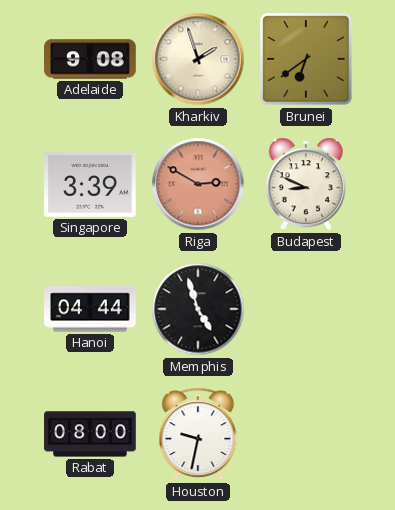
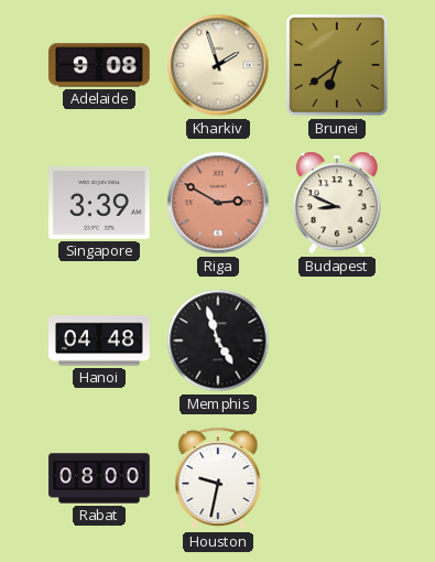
Hanoi: 04:44 -> 04:48 (99, 341)
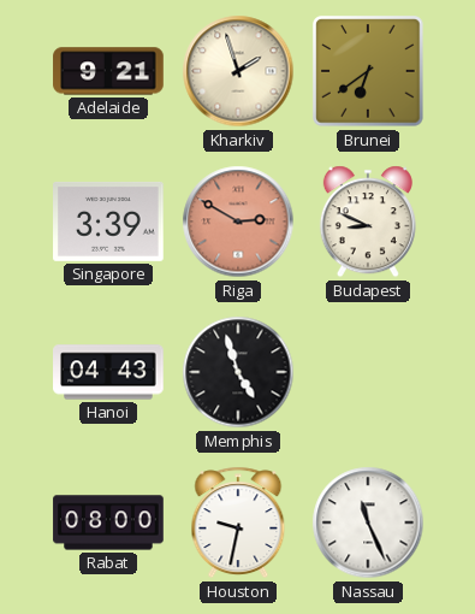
Adelaide: 9:08 -> 9:21 (108, 71)
Hanoi: 04:48 -> 04:43 (108, 372)
Nassau: none -> 11:26 (368, 523)
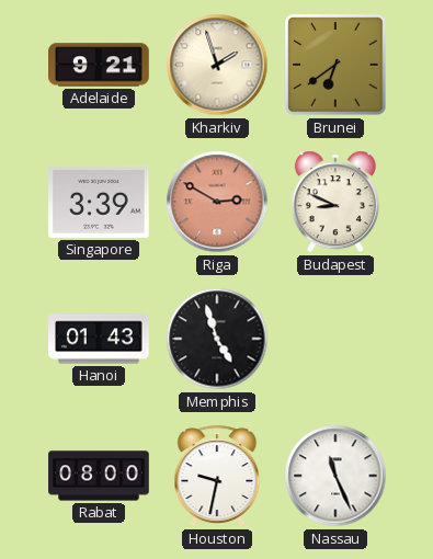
Hanoi: 04:43 -> 01:43 (99, 339)
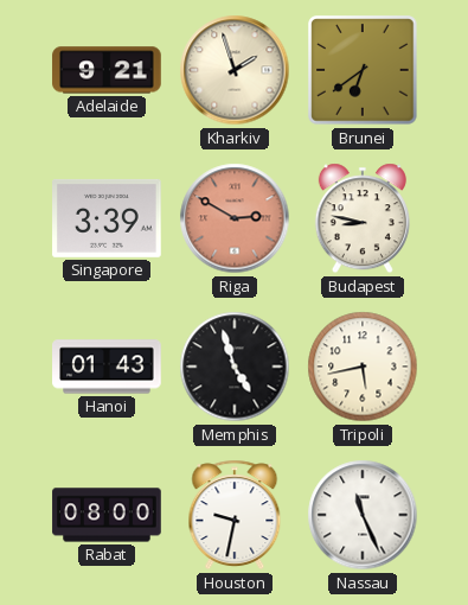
Budapest: 8:49 -> 8:47 (363, 218)
Tripoli: none -> 5:43 (363, 367)
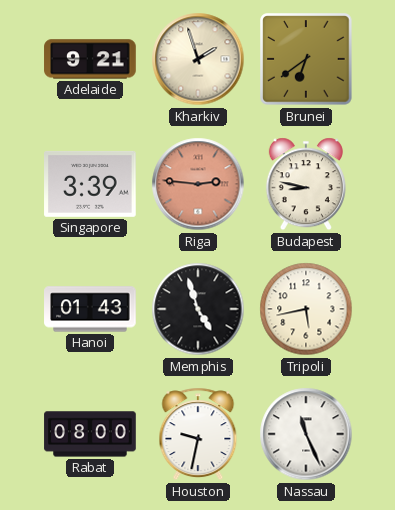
Riga: 2:50 -> 2:46 (198, 184)
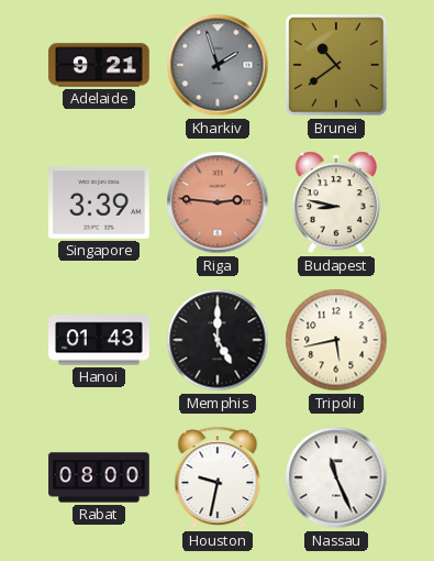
Kharkiv dial: cream -> grey (218, 65)
Brunei: 6:39 -> 10:39 (336, 65)
Memphis: 4:57 -> 5:00 (218, 340)
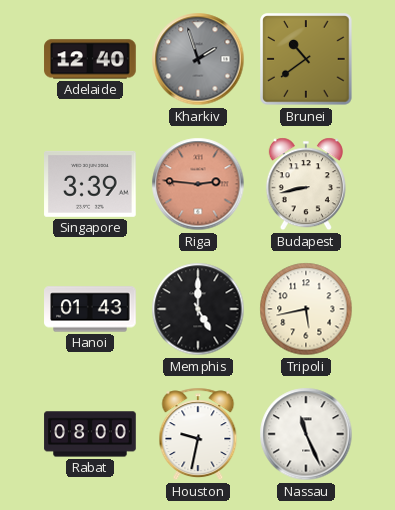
Adelaide: 9:21 -> 12:40 (90, 59)
Budapest: 8:47 -> 8:43 (306, 184)
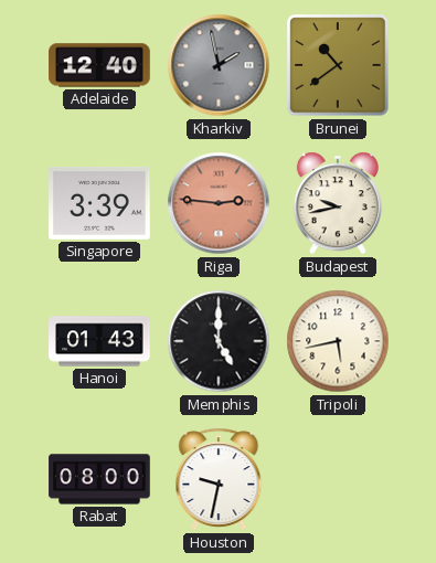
Kharkiv: 1:57 -> 1:58 (219, 65)
Budapest: 8:43 -> 9:43 (338, 203)
Nassau: 11:26 -> none (306, 434)
